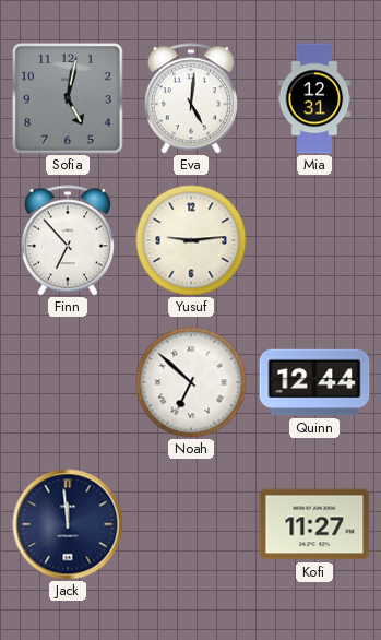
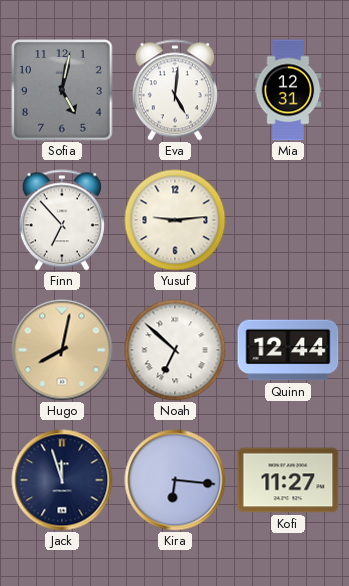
Hugo: none -> 8:02 (62, 350)
Jack: 11:59 -> 11:57 (62, 480)
Kira: none -> 6:16 (175, 480)
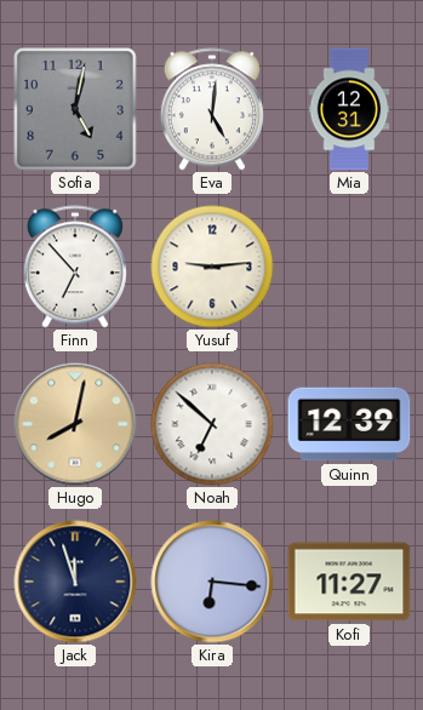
Quinn: 12:44 -> 12:39 (349, 424)
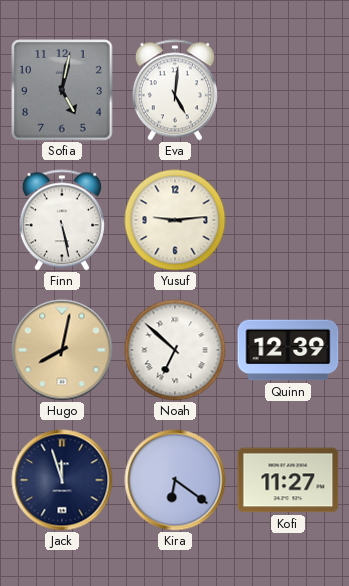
Mia: 12:31 -> none (349, 109)
Finn: 6:53 -> 5:28 (62, 220)
Kira: 6:16 -> 6:21 (175, 480)
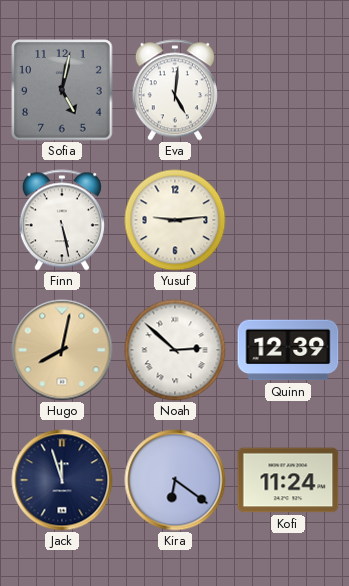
Noah: 6:52 -> 2:52 (175, 350)
Kofi: 11:27 -> 11:24 (288, 480)
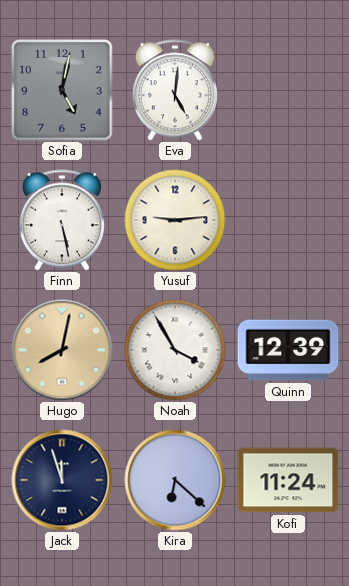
Noah: 2:52 -> 3:55 (175, 350)
Kira: 6:21 -> 6:22 (175, 480)
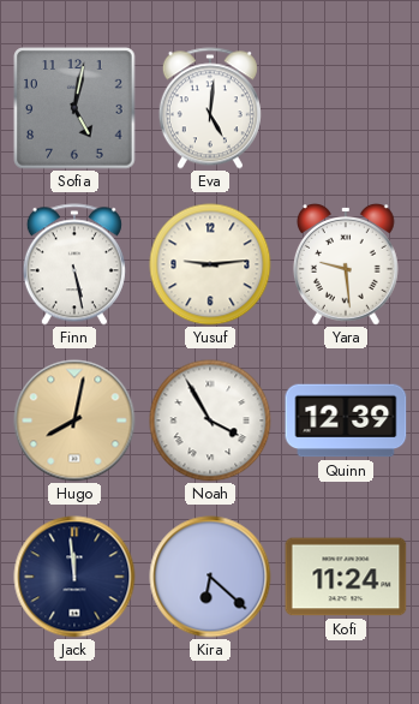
Yara: none -> 9:29 (346, 266)
Jack: 11:57 -> 11:59 (74, 577)
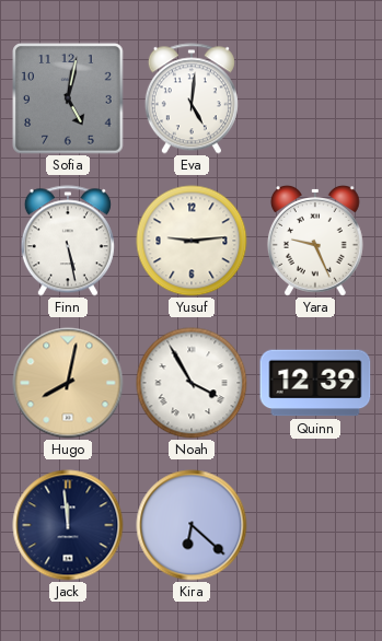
Yara: 9:29 -> 9:26 (315, 242)
Kofi: 11:24 -> none (346, 577)
